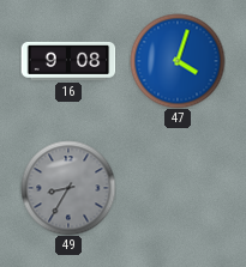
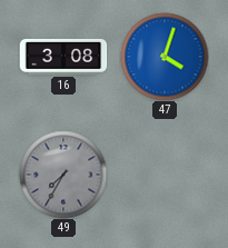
16: 9:08 -> 3:08 (63, 57)
49: 8:35 -> 7:35 (63, 175)
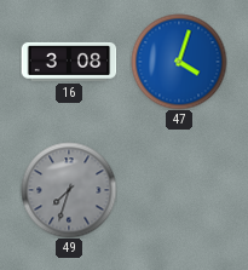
49: 7:35 -> 7:33 (69, 190)
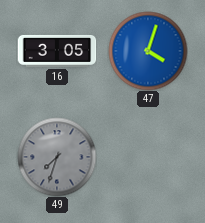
16: 3:08 -> 3:05 (57, 51)
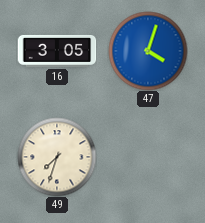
49 dial: grey -> cream (57, 157)
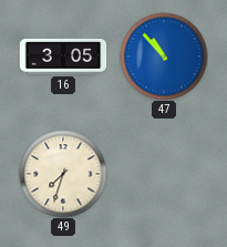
47: 4:03 -> 10:53 (164, 56)
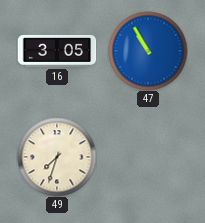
47: 10:53 -> 10:55 (148, 51)
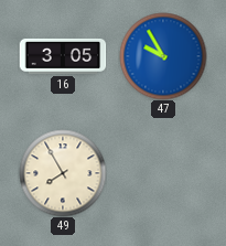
47: 10:55 -> 9:55 (163, 56)
49: 7:33 -> 7:55 (63, 173)
